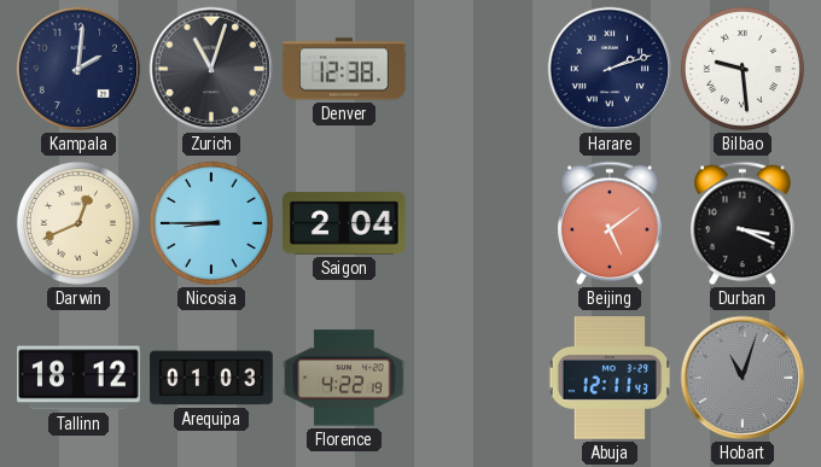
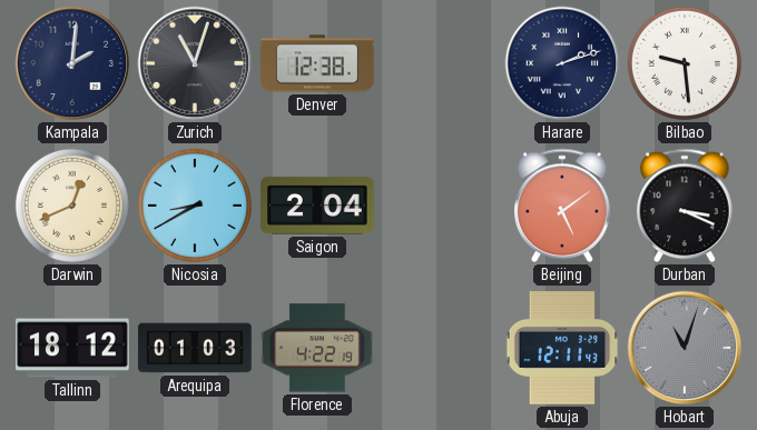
Nicosia: 8:45 -> 8:40 (195, 206)
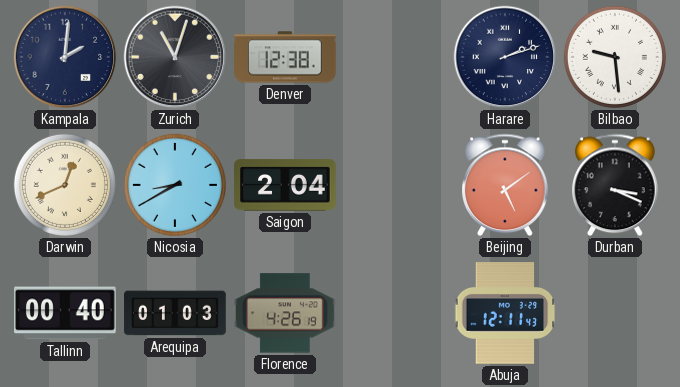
Tallinn: 18:12 -> 00:40 (66, 313)
Florence: 4:22 -> 4:26 (286, 313)
Hobart: 11:03 -> none (685, 348)
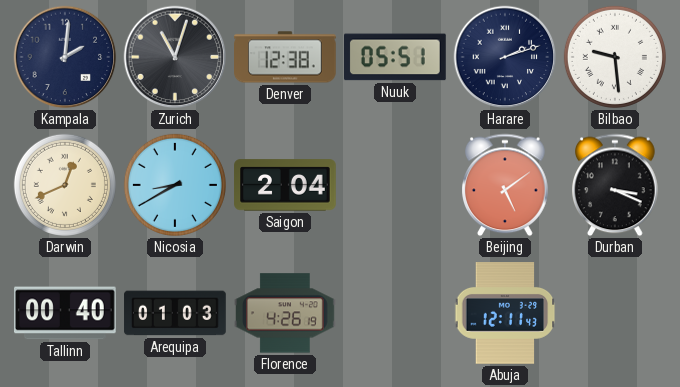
Nuuk: none -> 05:51 (396, 57)
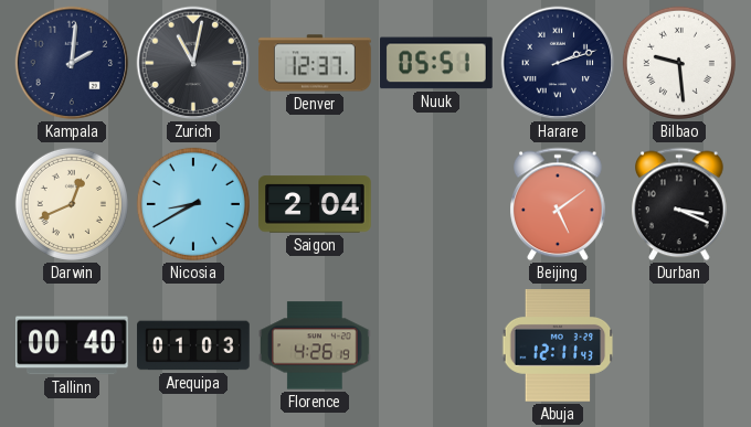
Zurich: 11:03 -> 11:02 (193, 63)
Denver: 12:38 -> 12:37 (316, 63)
